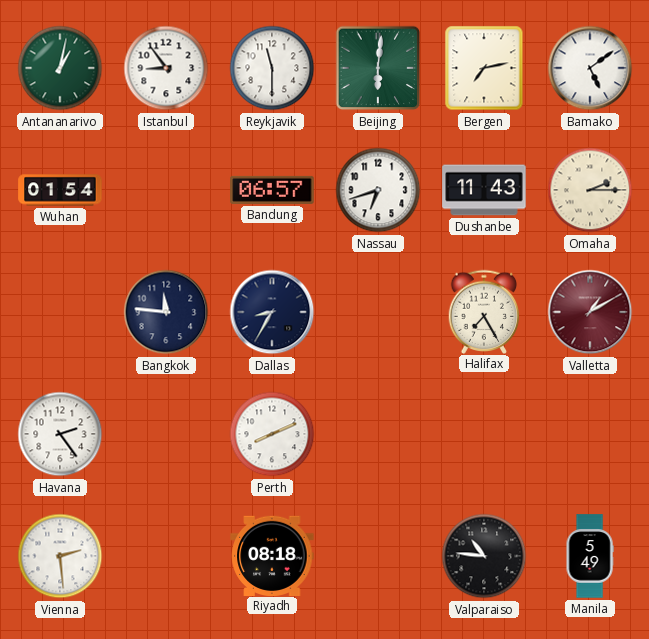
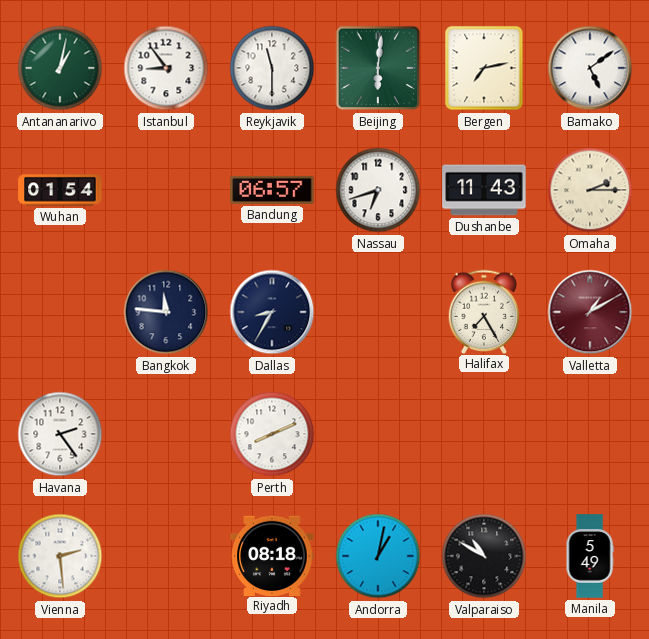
Andorra: none -> 1:02 (378, 556)
Valparaiso: 10:46 -> 10:50 (484, 556)
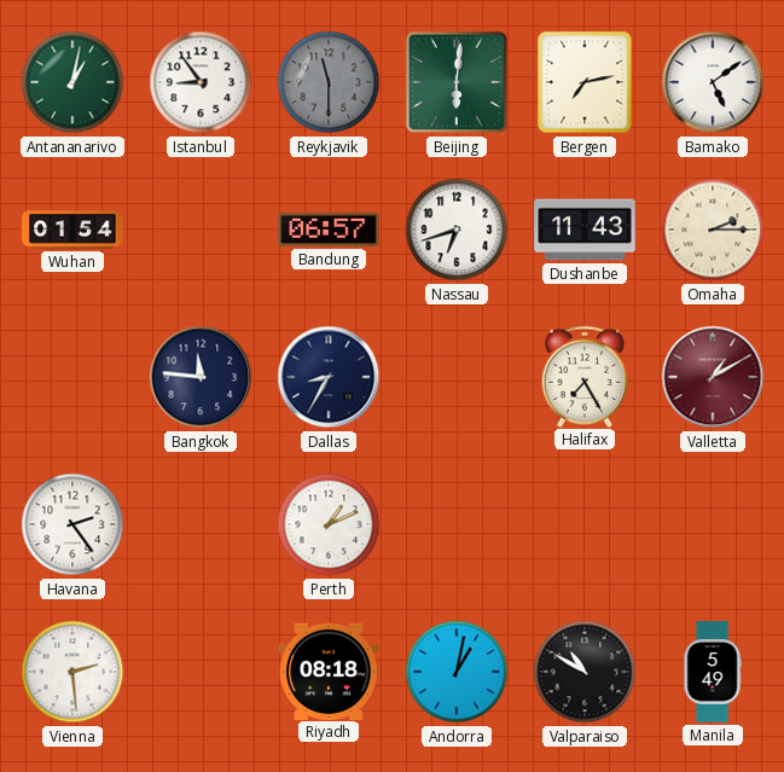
Reykjavik dial: white -> grey (329, 82)
Perth: 8:11 -> 1:11 (329, 524)
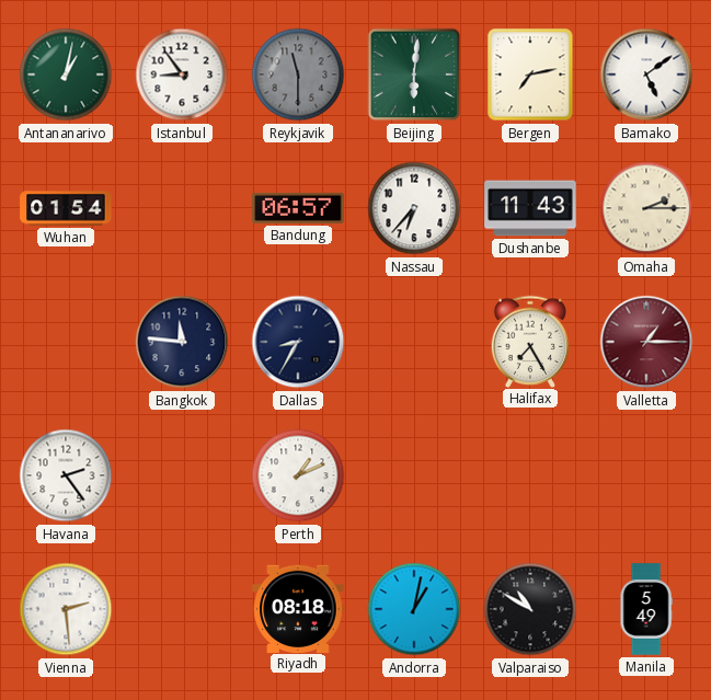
Nassau: 6:42 -> 6:37 (414, 208)
Valletta: 1:10 -> 1:15 (646, 342)
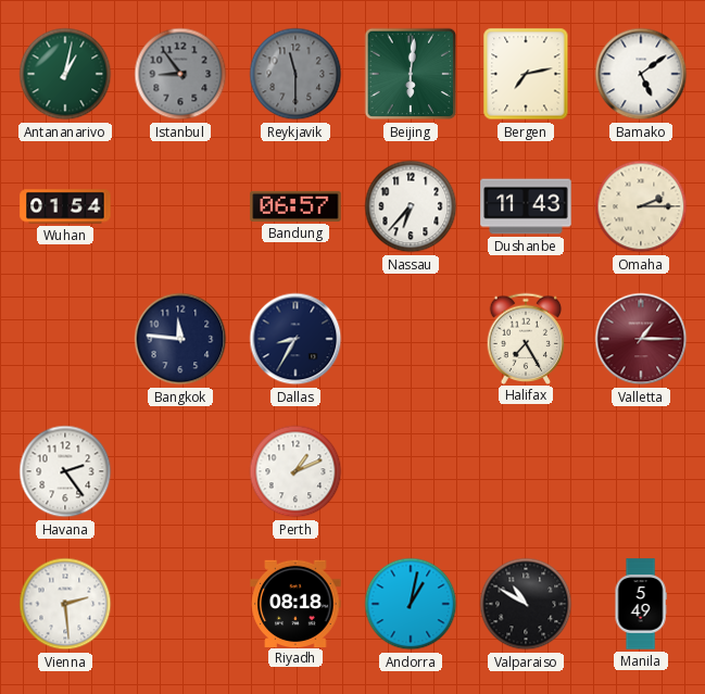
Istanbul dial: white -> grey (180, 74)
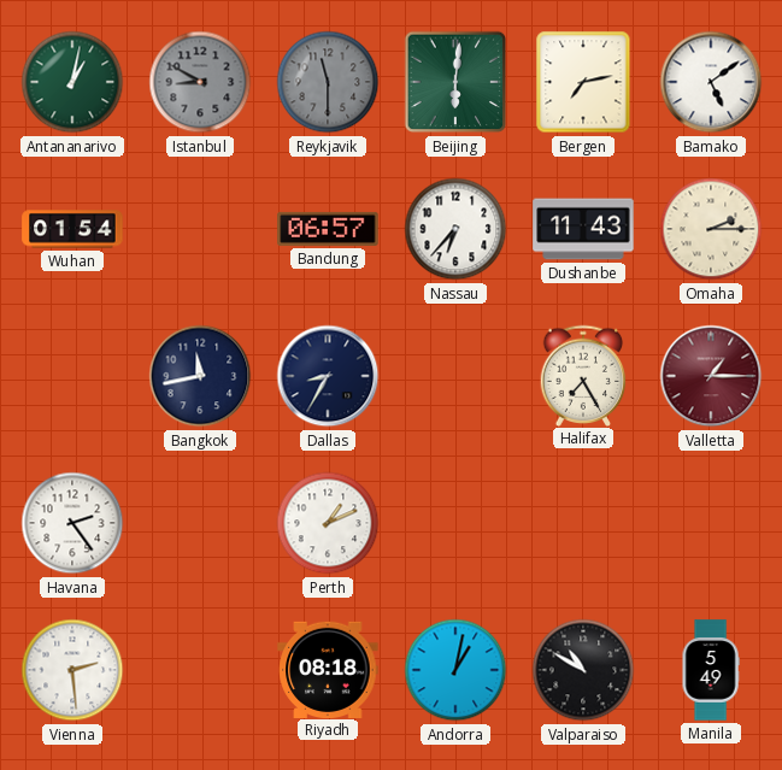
Istanbul: 8:54 -> 8:50 (200, 82)
Bangkok: 11:46 -> 11:43 (200, 376)
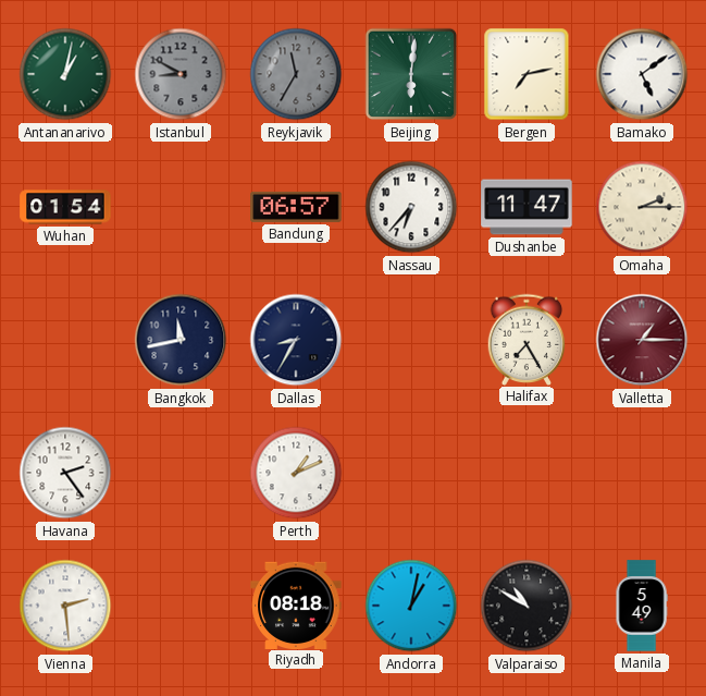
Reykjavik: 11:30 -> 11:35 (296, 74)
Dushanbe: 11:43 -> 11:47 (527, 207)
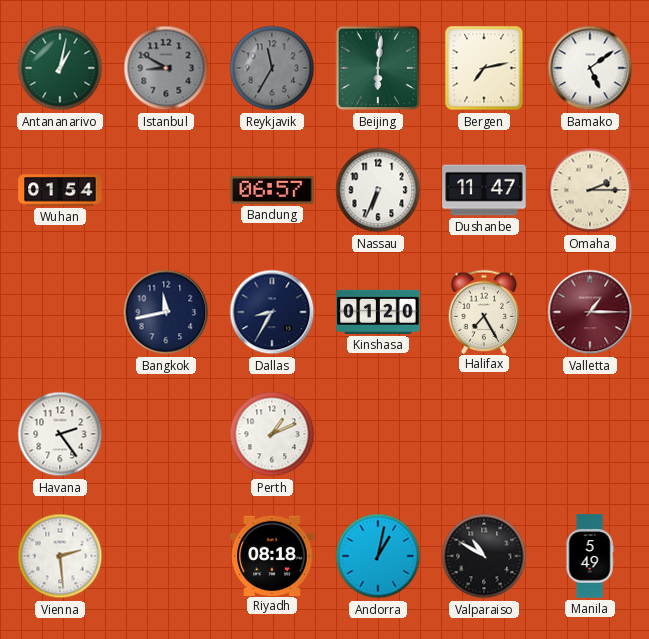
Nassau: 6:37 -> 6:34 (378, 190)
Kinshasa: none -> 01:20 (378, 312)
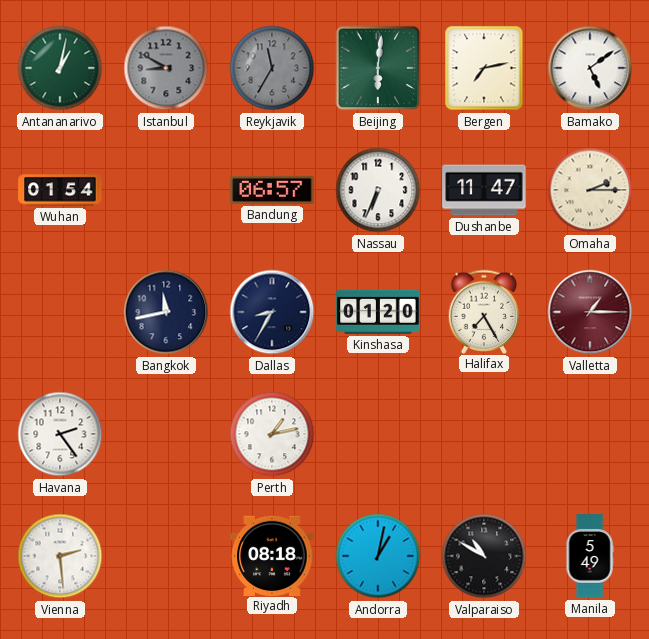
Perth: 1:11 -> 1:13 (272, 434)
